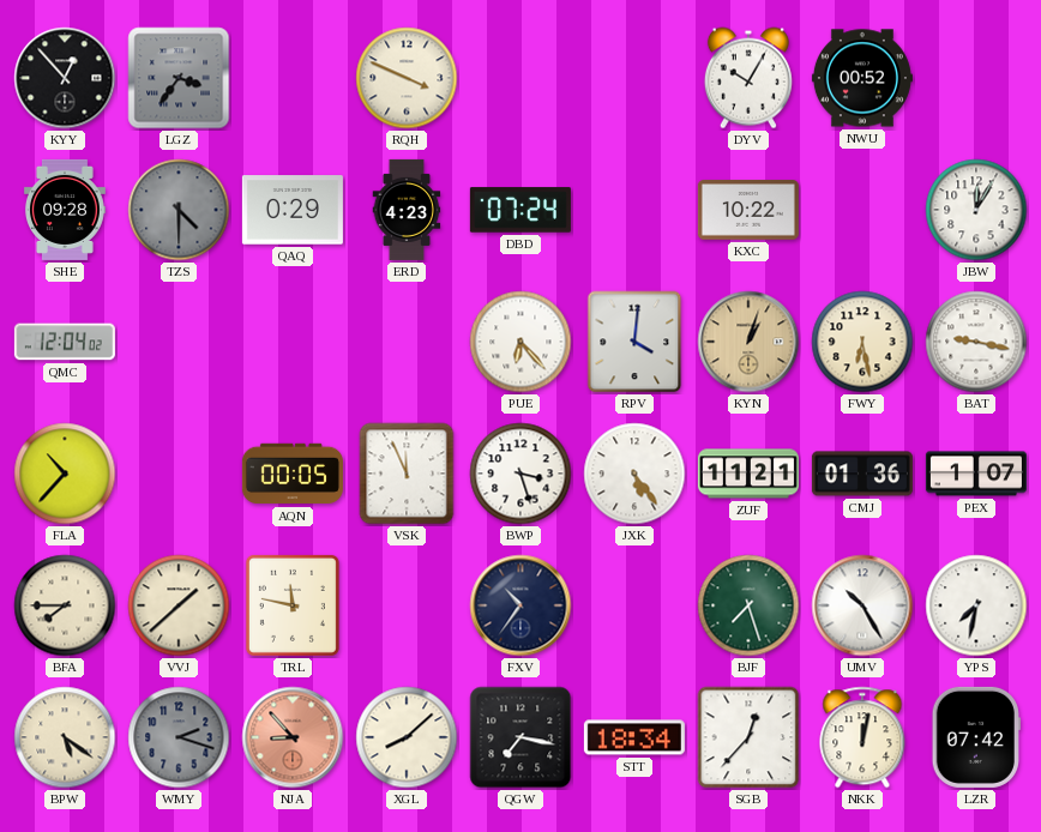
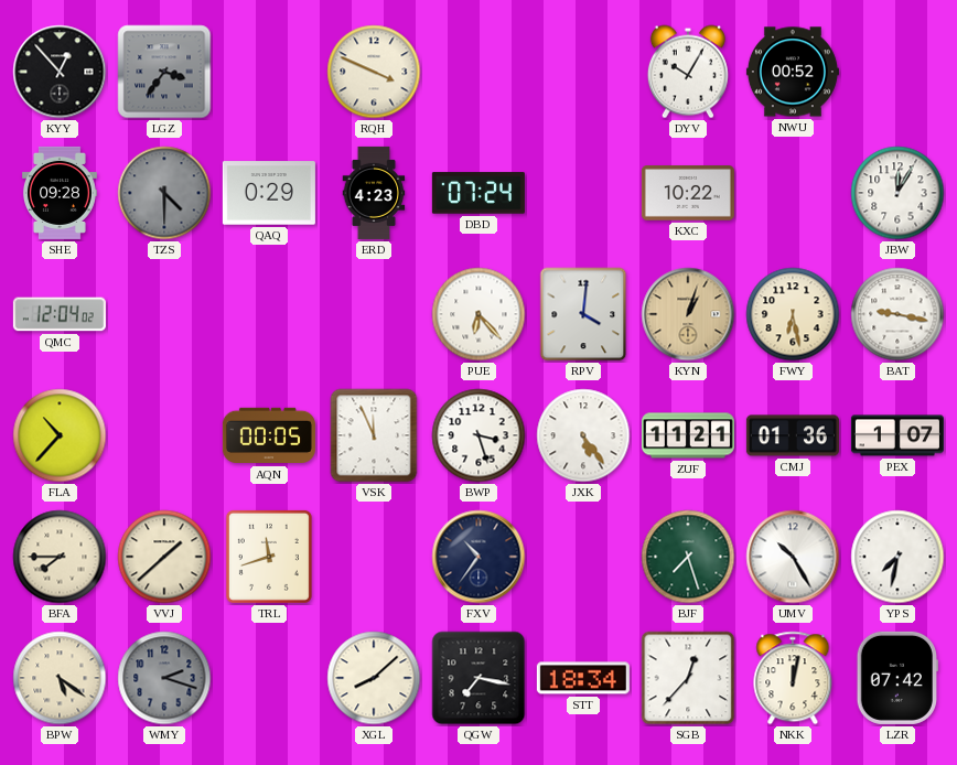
TRL: 11:47 -> 11:42 (269, 557)
NJA: 8:53 -> none (293, 737)
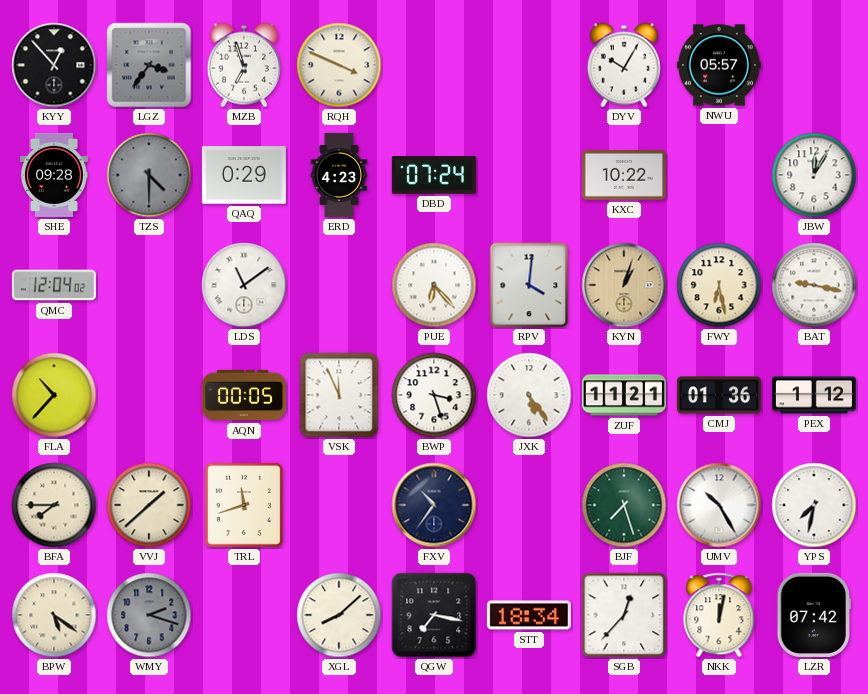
MZB: none -> 6:57 (244, 65)
NWU: 00:52 -> 05:57 (719, 65)
LDS: none -> 11:09 (244, 285)
PEX: 1:07 -> 1:12 (814, 395)
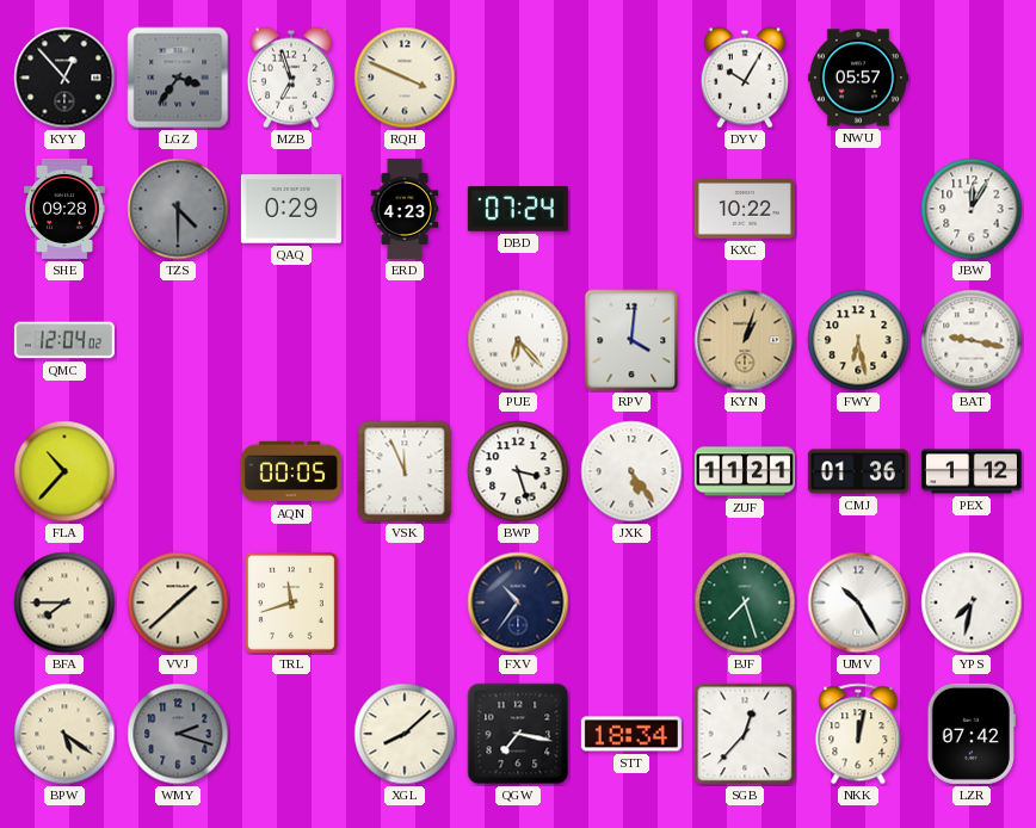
LDS: 11:09 -> none (244, 285)
